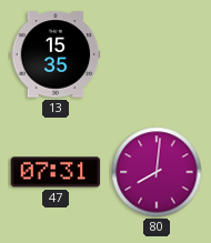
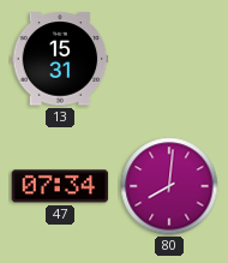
13: 15:35 -> 15:31 (60, 59)
47: 07:31 -> 07:34 (60, 186)
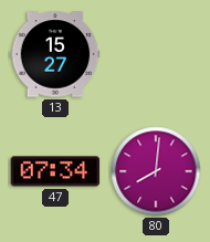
13: 15:31 -> 15:27 (55, 54)
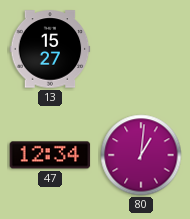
47: 07:34 -> 12:34 (50, 155)
80: 8:01 -> 1:01 (141, 155)
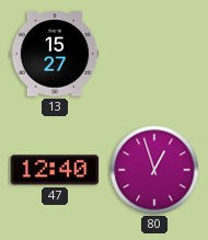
47: 12:34 -> 12:40 (55, 170)
80: 1:01 -> 12:57 (154, 170)
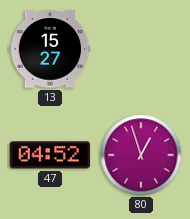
47: 12:40 -> 04:52 (50, 155)
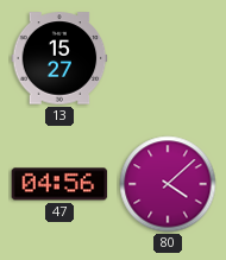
47: 04:52 -> 04:56 (59, 184)
80: 12:57 -> 4:08 (168, 184)
